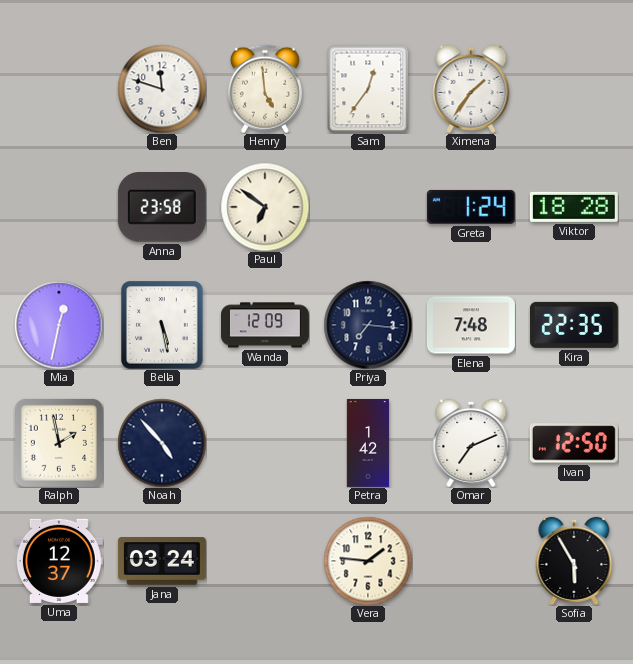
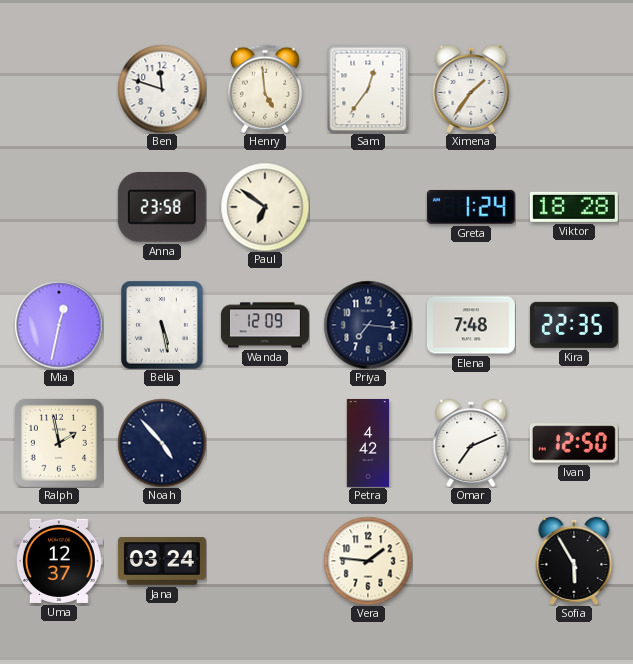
Petra: 1:42 -> 4:42 (368, 443)
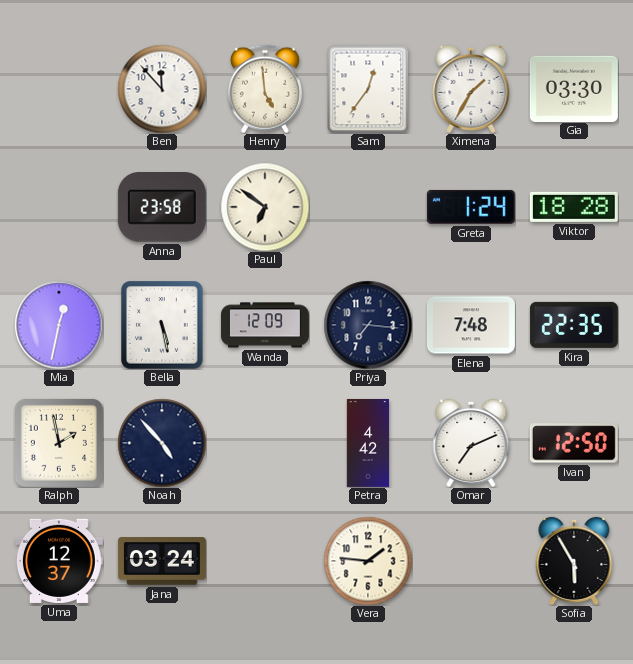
Ben: 11:48 -> 11:53 (162, 89)
Ximena: 1:36 -> 1:35 (471, 89)
Gia: none -> 03:30 (574, 88)
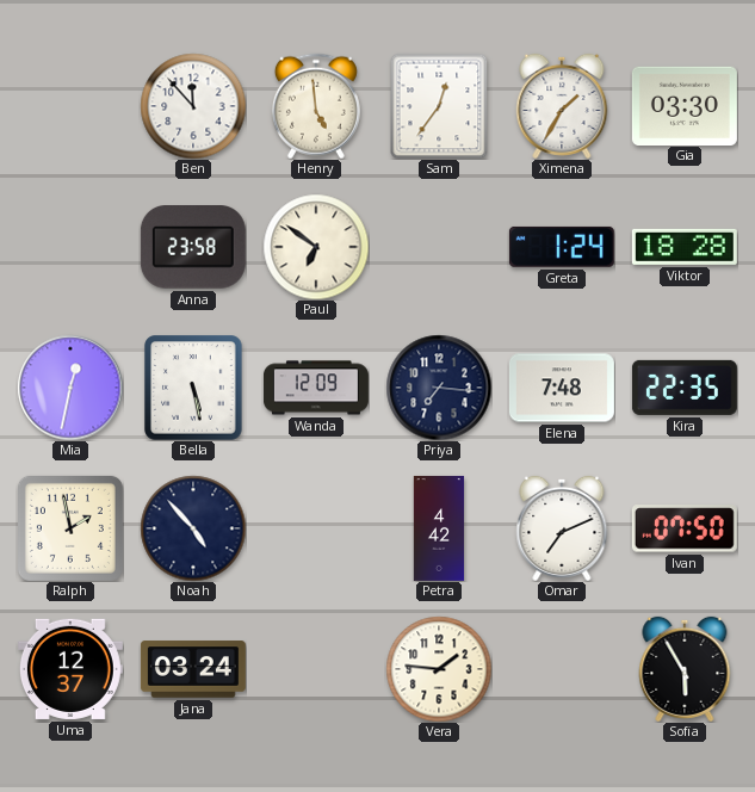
Ivan: 12:50 -> 07:50 (685, 528)
